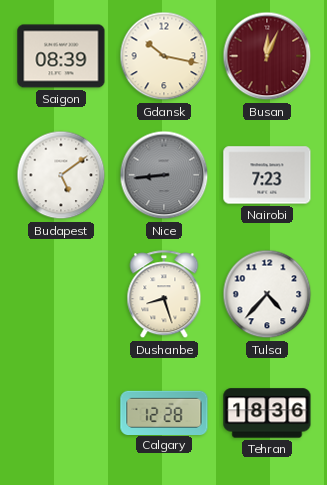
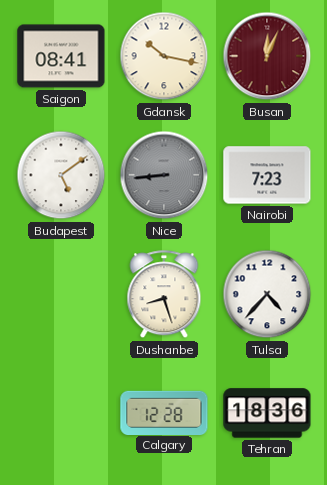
Saigon: 08:39 -> 08:41 (61, 56)
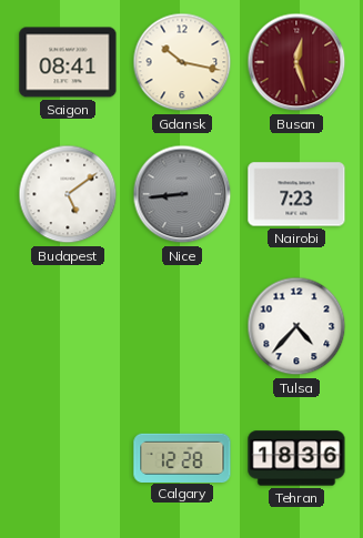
Busan: 12:04 -> 12:27 (296, 62)
Dushanbe: 8:27 -> none (164, 295)
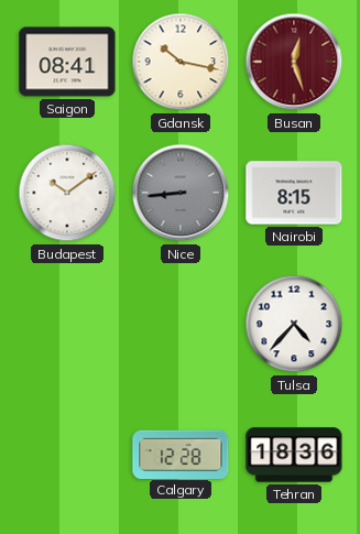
Budapest: 5:09 -> 10:09 (67, 193)
Nairobi: 7:23 -> 8:15 (294, 193)
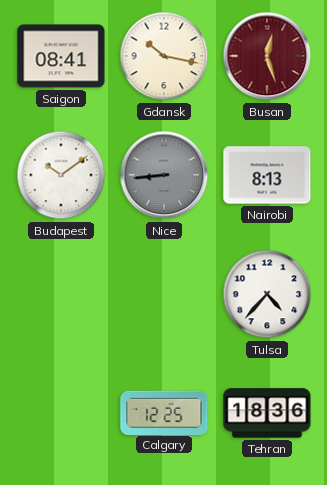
Nairobi: 8:15 -> 8:13 (267, 175)
Calgary: 12:28 -> 12:25 (164, 412)
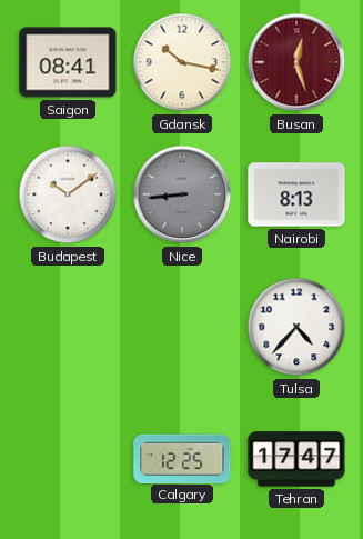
Tehran: 18:36 -> 17:47 (296, 459)
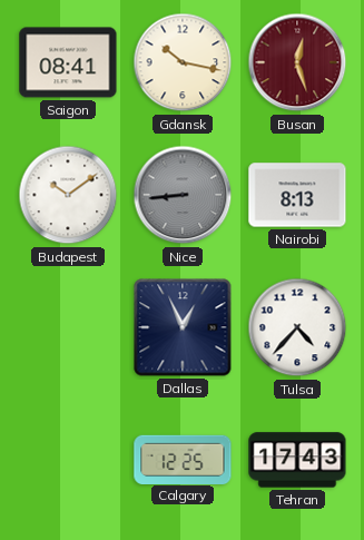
Dallas: none -> 12:56 (183, 327)
Tehran: 17:47 -> 17:43 (297, 460)
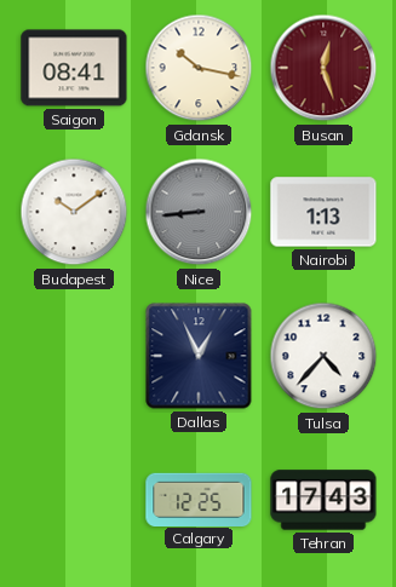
Nairobi: 8:13 -> 1:13 (323, 212)
